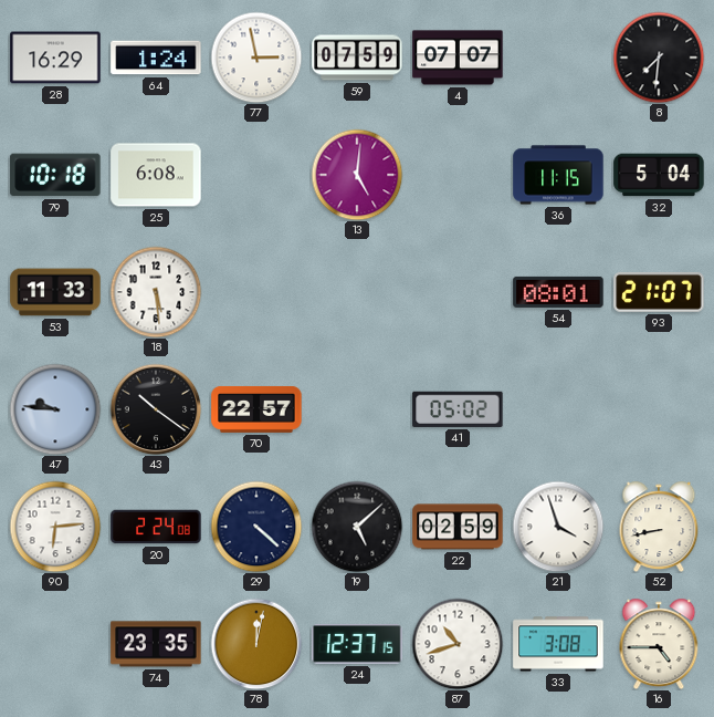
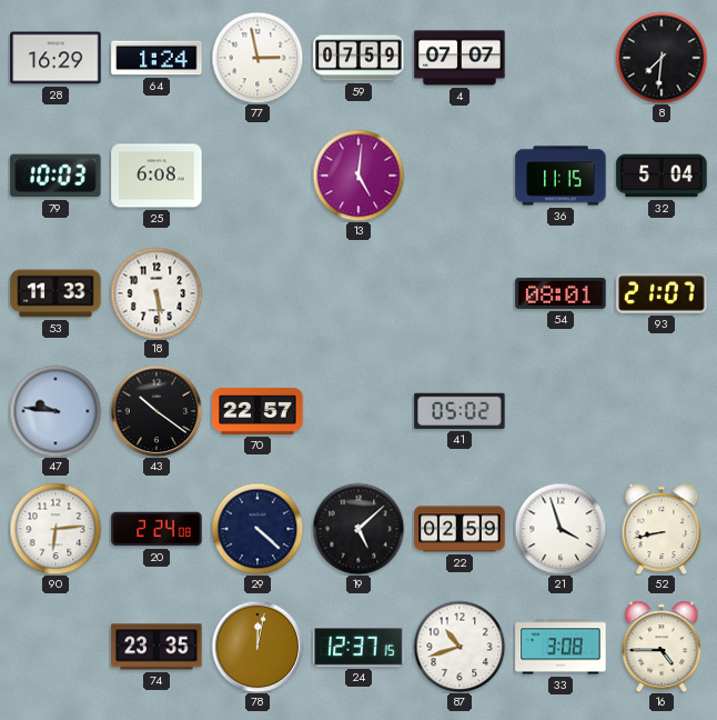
79: 10:18 -> 10:03 (55, 176)
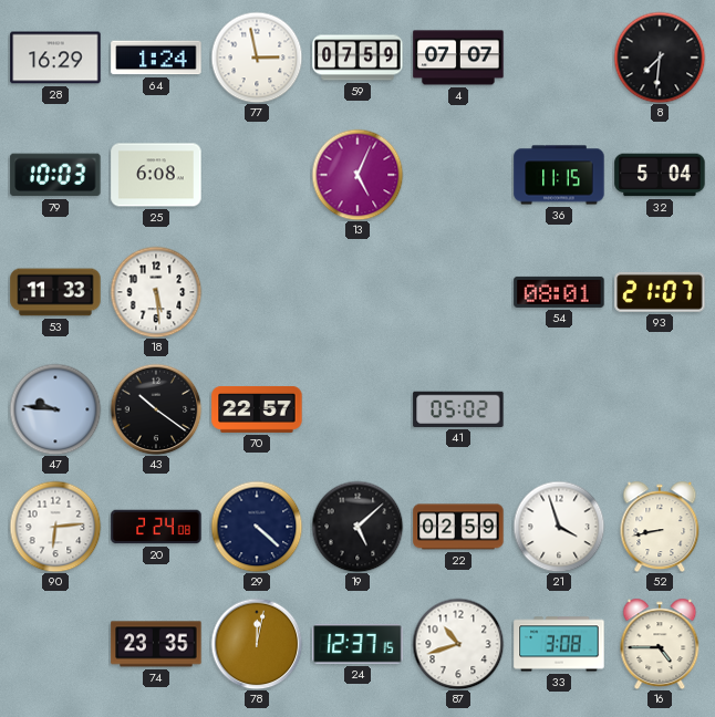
13: 5:01 -> 5:04 (357, 175)
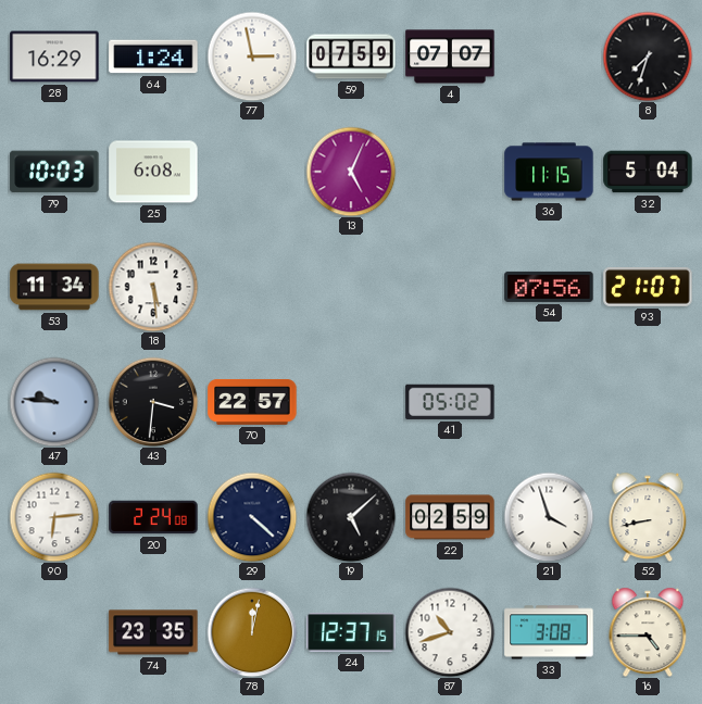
8: 7:31 -> 7:33 (648, 56)
53: 11:33 -> 11:34 (54, 287)
54: 08:01 -> 07:56 (549, 287)
43: 10:21 -> 3:31 (153, 402)
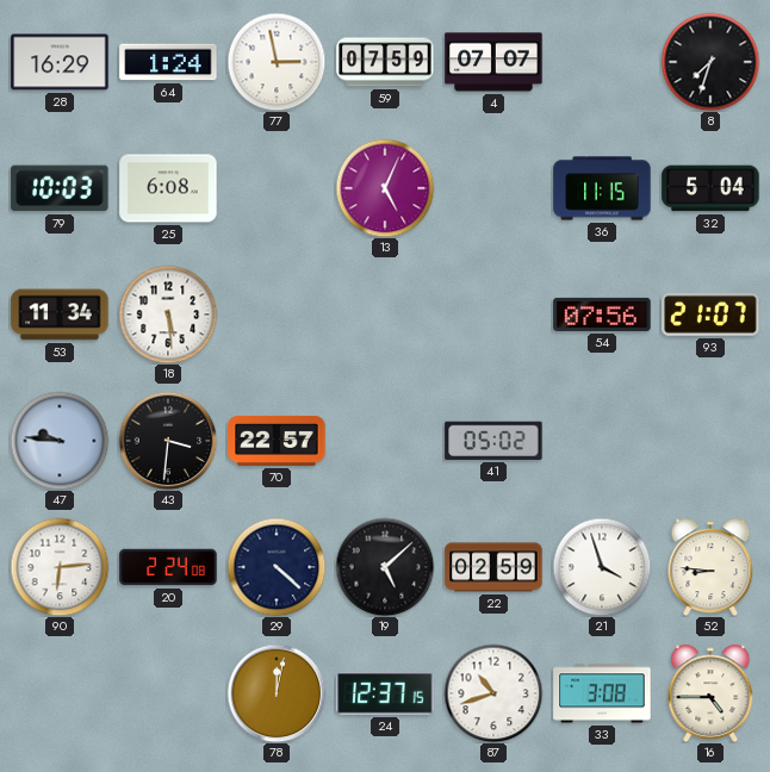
52: 8:43 -> 8:46 (710, 567)
74: 23:35 -> none (153, 632)
